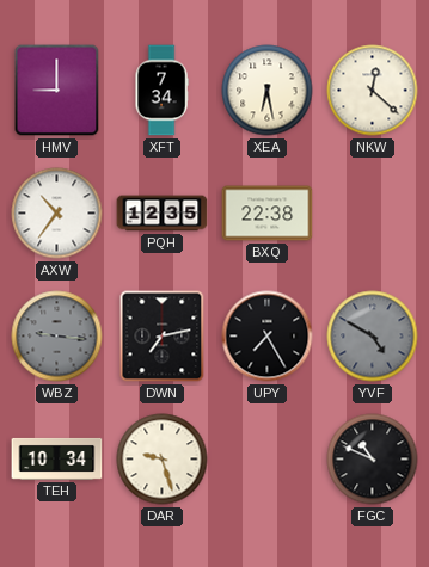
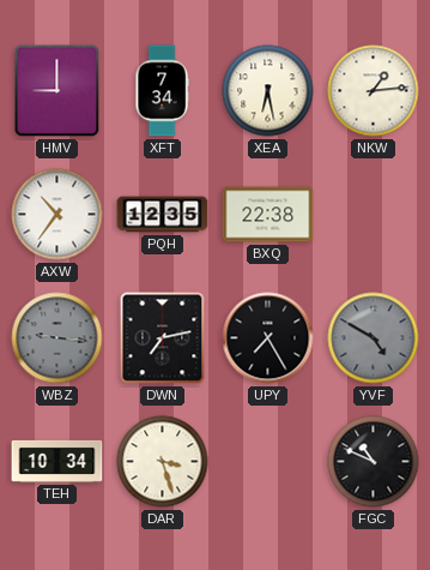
NKW: 12:22 -> 1:14 (374, 91)
DAR: 9:27 -> 3:27 (163, 462)
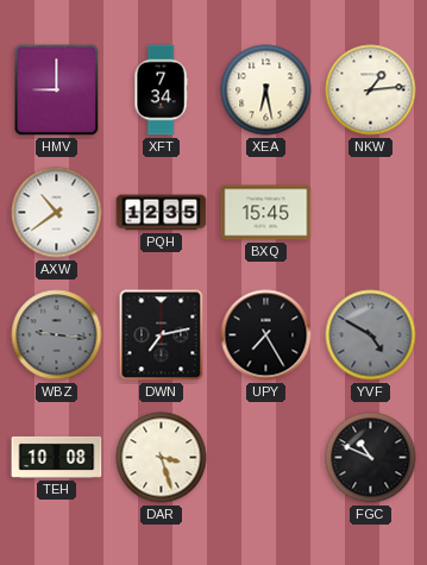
AXW: 10:36 -> 10:39 (57, 213)
BXQ: 22:38 -> 15:45 (266, 213)
TEH: 10:34 -> 10:08 (57, 457)
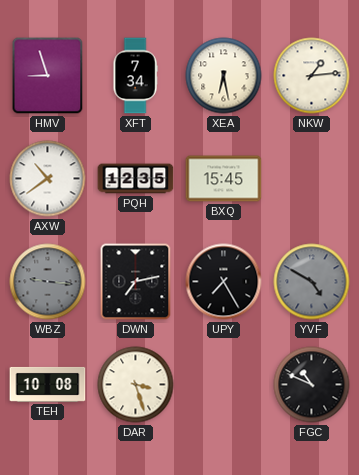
HMV: 9:00 -> 8:57 (48, 76)
